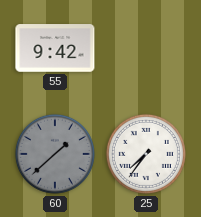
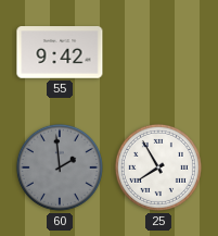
60: 1:38 -> 1:59 (60, 167)
25: 7:36 -> 7:55 (158, 167)
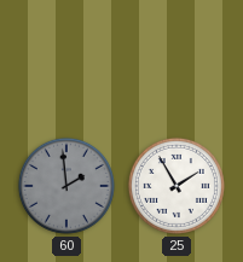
55: 9:42 -> none (60, 52)
25: 7:55 -> 1:55 (177, 186)
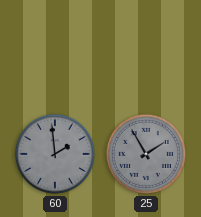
25 dial: white -> grey (146, 154)
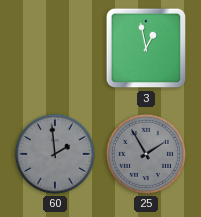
3: none -> 12:58 (146, 48)
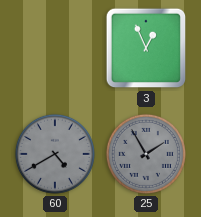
3: 12:58 -> 12:56 (146, 48)
60: 1:59 -> 4:40 (55, 154)
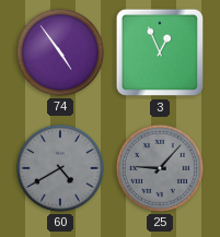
74: none -> 4:54 (60, 52)
25: 1:55 -> 9:07 (160, 168)
